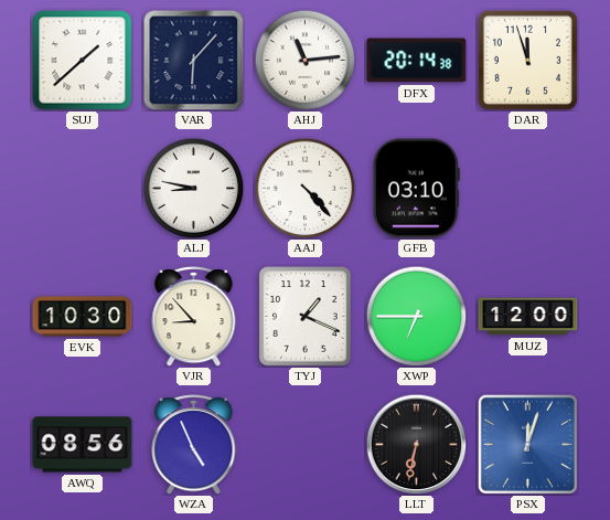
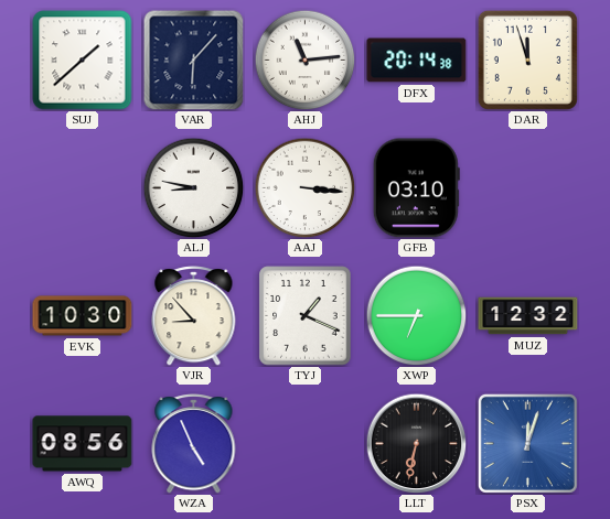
AAJ: 4:23 -> 3:16 (304, 187)
MUZ: 12:00 -> 12:32 (528, 316)
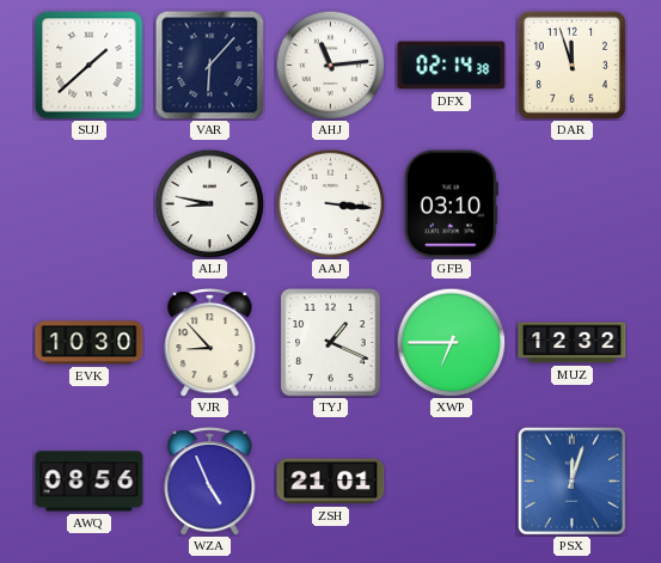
DFX: 20:14 -> 02:14 (452, 66)
ZSH: none -> 21:01 (331, 482)
LLT: 6:32 -> none (416, 443)
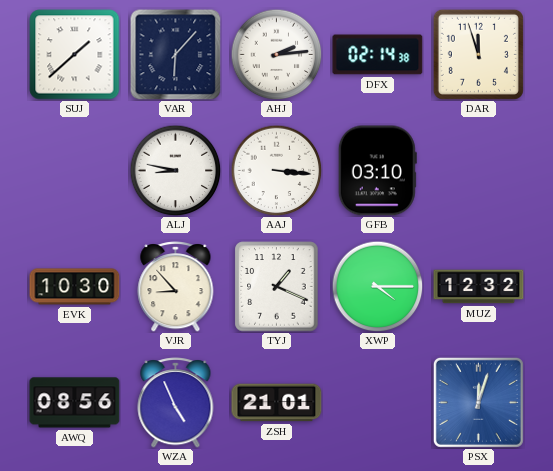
AHJ: 11:14 -> 2:14 (276, 54)
XWP: 6:45 -> 4:15 (377, 286)
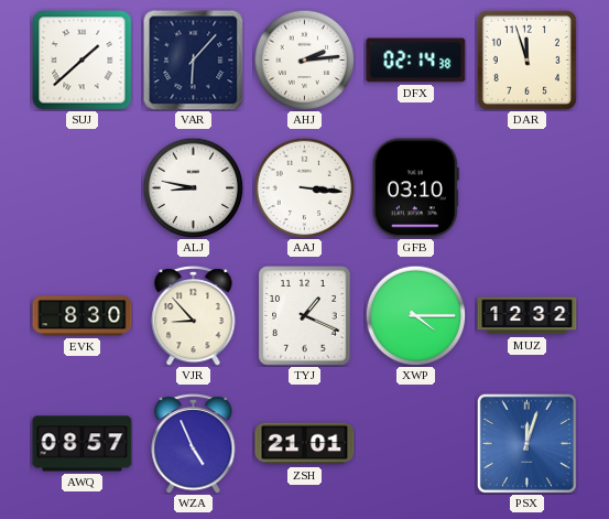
EVK: 10:30 -> 8:30 (83, 316)
AWQ: 08:56 -> 08:57 (83, 444)
